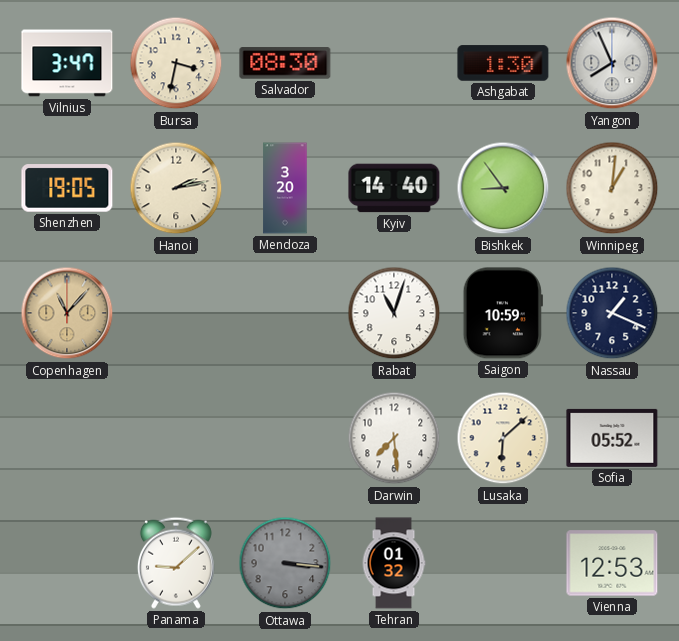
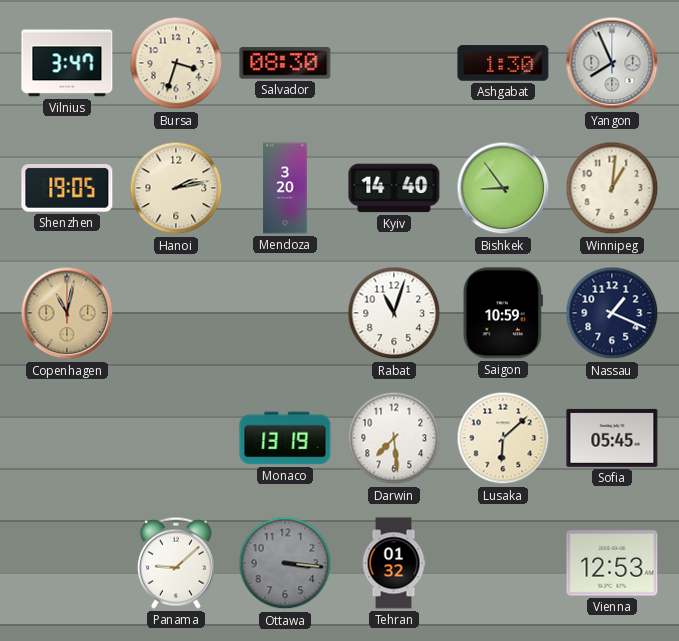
Bursa: 3:32 -> 3:33 (176, 63)
Copenhagen: 11:07 -> 11:02 (67, 313)
Monaco: none -> 13:19 (285, 438)
Sofia: 05:52 -> 05:45 (612, 438)
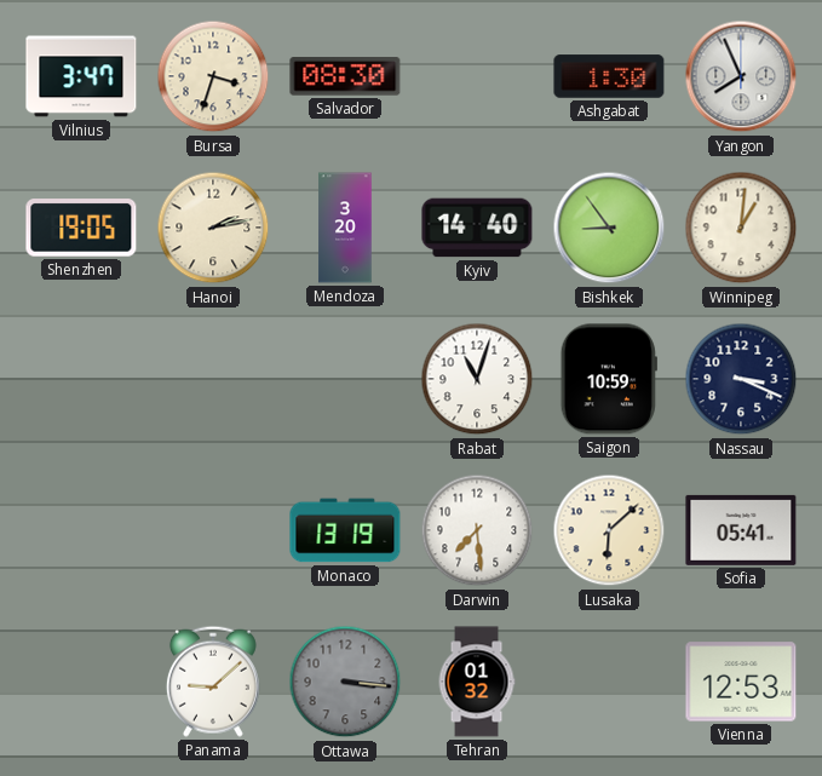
Copenhagen: 11:02 -> none (67, 313)
Nassau: 1:19 -> 3:19 (741, 379)
Sofia: 05:45 -> 05:41 (741, 530)
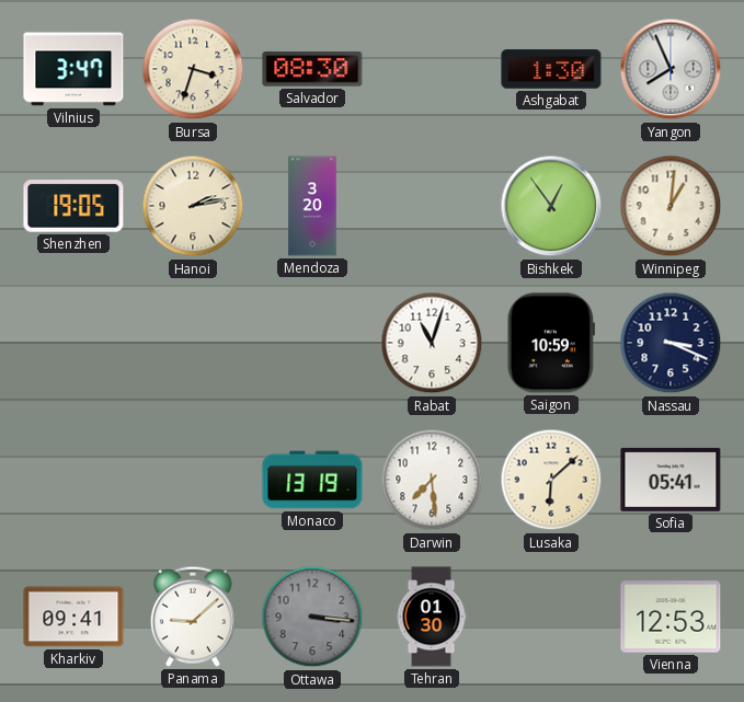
Kyiv: 14:40 -> none (477, 228)
Bishkek: 8:54 -> 12:54 (551, 206)
Kharkiv: none -> 09:41 (73, 617)
Tehran: 01:32 -> 01:30 (432, 617)
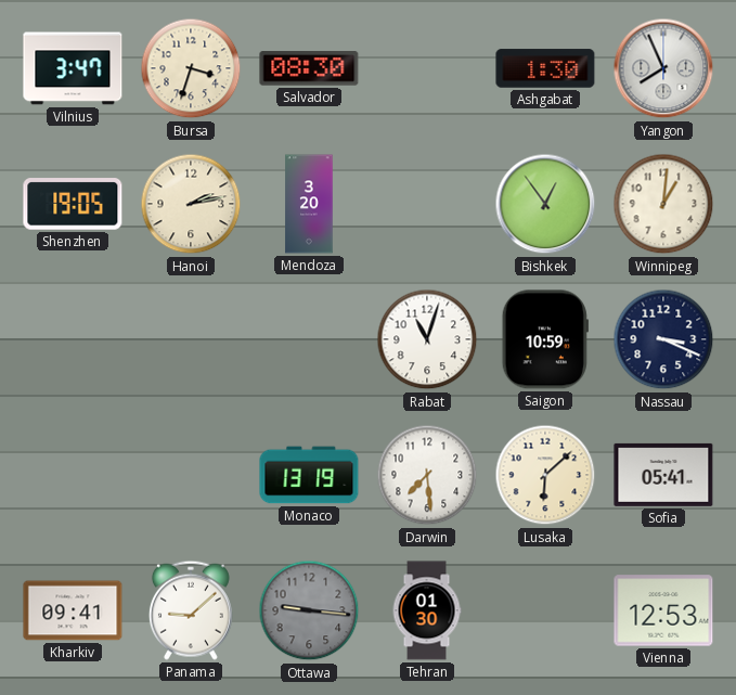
Ottawa: 3:16 -> 9:16 (309, 610)
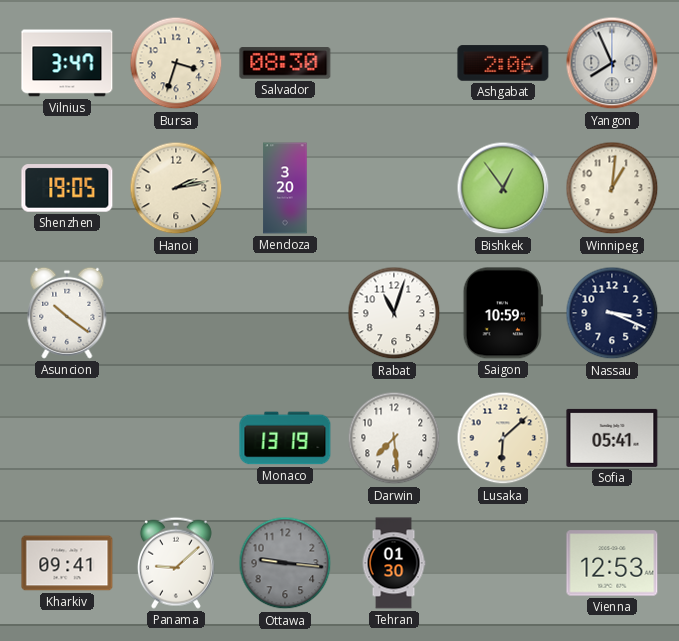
Ashgabat: 1:30 -> 2:06 (503, 63)
Asuncion: none -> 10:21 (67, 313)
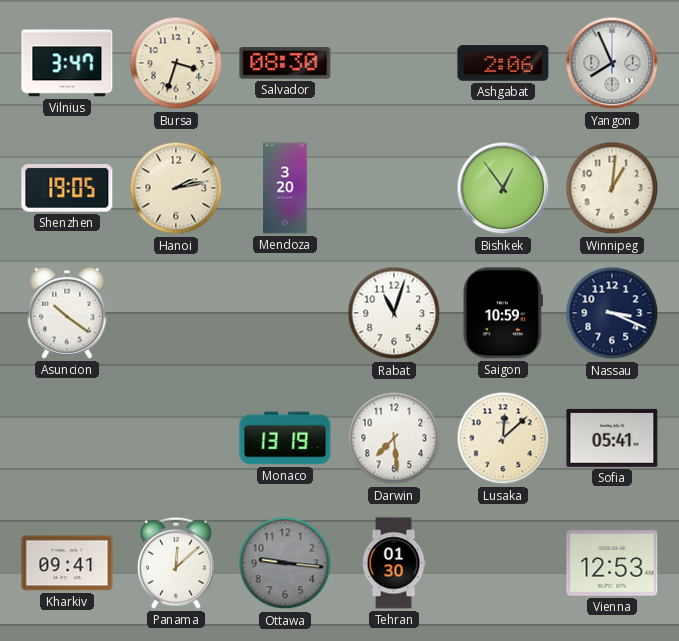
Lusaka: 6:08 -> 12:08 (503, 438)
Panama: 9:08 -> 12:08 (176, 563)
